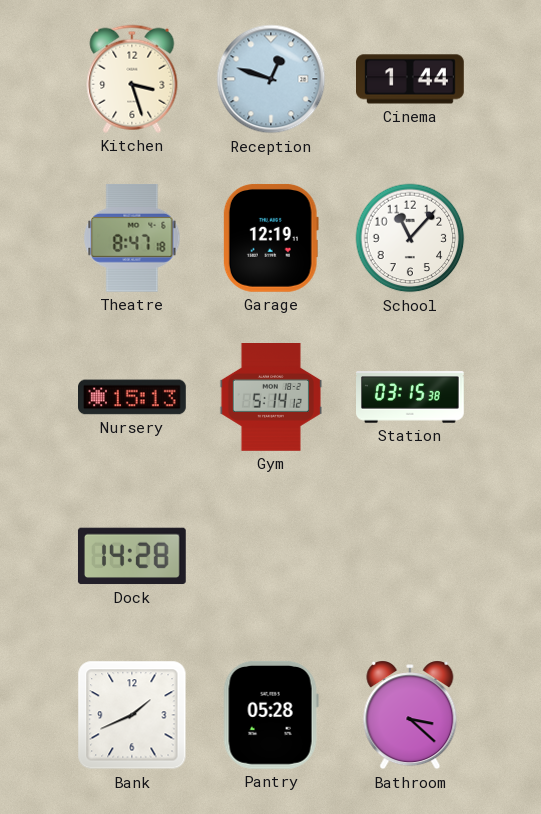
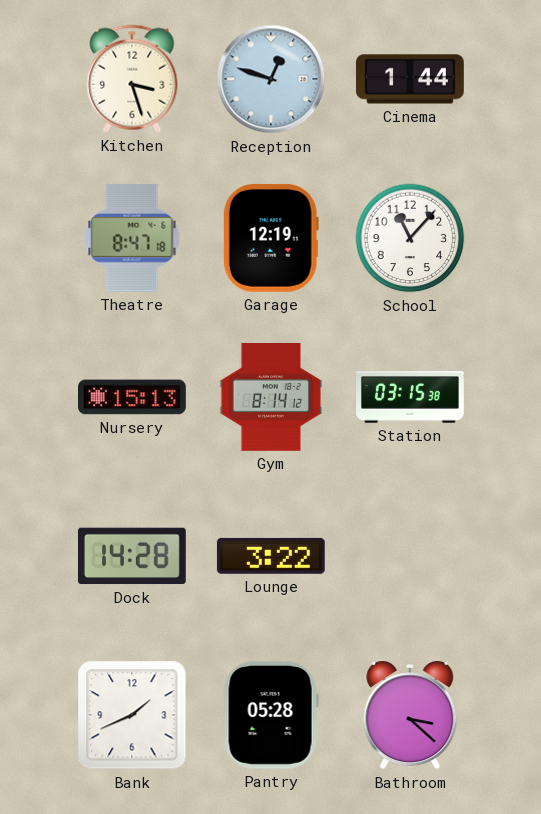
Gym: 5:14 -> 8:14 (271, 398)
Lounge: none -> 3:22 (271, 556)
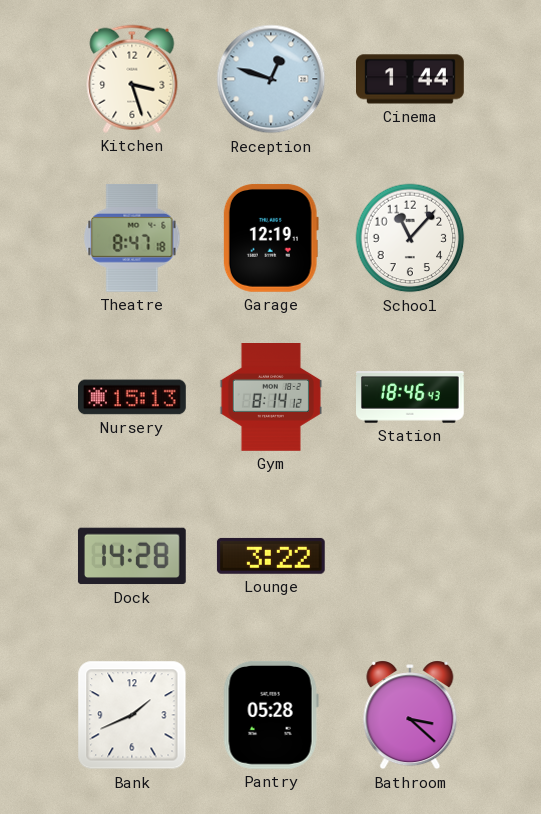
Station: 03:15 -> 18:46 (411, 397)
